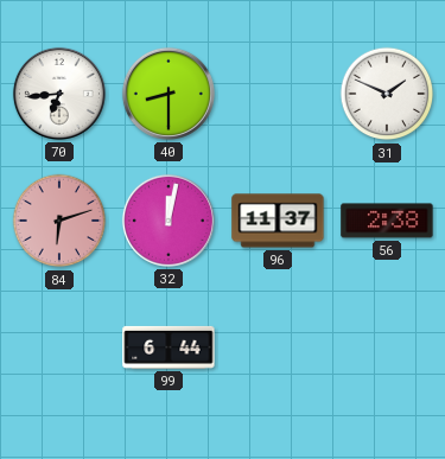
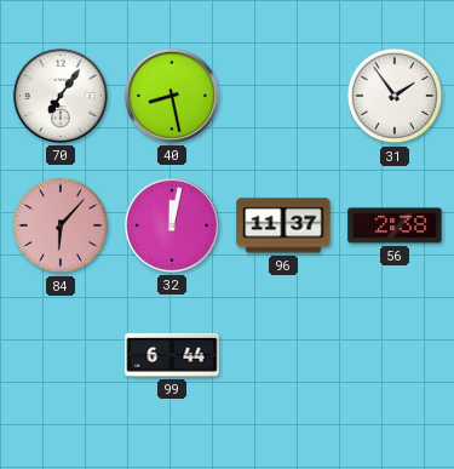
70: 6:44 -> 7:06 (61, 96)
40: 8:30 -> 8:28 (172, 96)
31: 1:49 -> 1:54 (395, 96)
84: 6:12 -> 6:07 (61, 225)
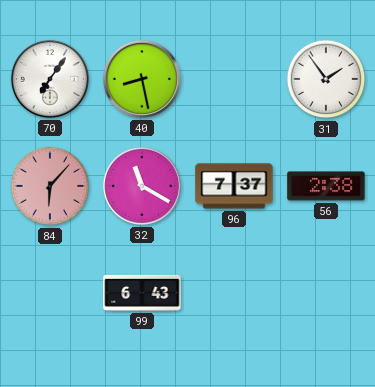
32: 12:02 -> 11:20 (142, 186)
96: 11:37 -> 7:37 (234, 186)
99: 6:44 -> 6:43 (142, 293)
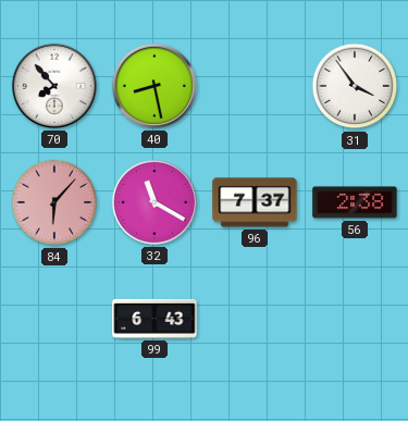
70: 7:06 -> 7:53 (54, 86)
31: 1:54 -> 3:54 (355, 86)
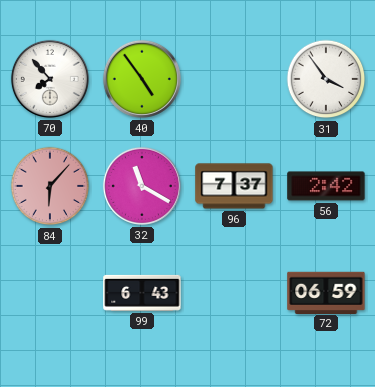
40: 8:28 -> 4:54 (142, 79)
56: 2:38 -> 2:42 (326, 186)
72: none -> 06:59 (326, 292)
